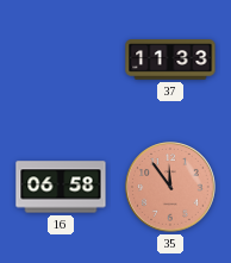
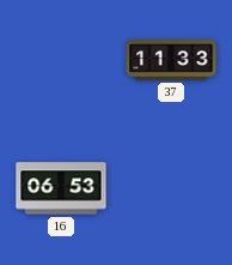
16: 06:58 -> 06:53 (61, 188)
35: 11:54 -> none (170, 187)
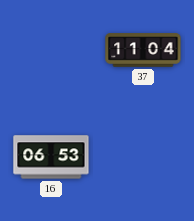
37: 11:33 -> 11:04 (143, 50)
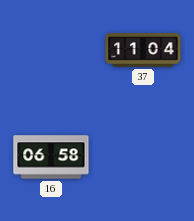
16: 06:53 -> 06:58 (51, 157)
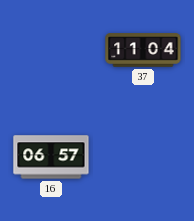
16: 06:58 -> 06:57 (51, 157)
